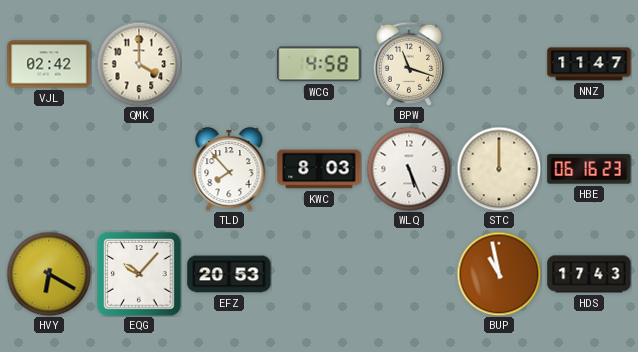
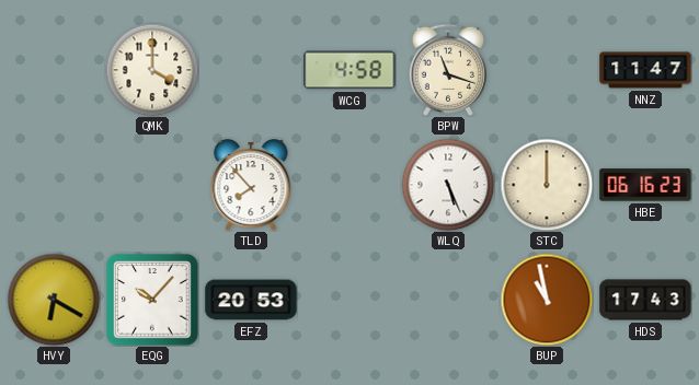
VJL: 02:42 -> none (49, 64)
KWC: 8:03 -> none (319, 169)
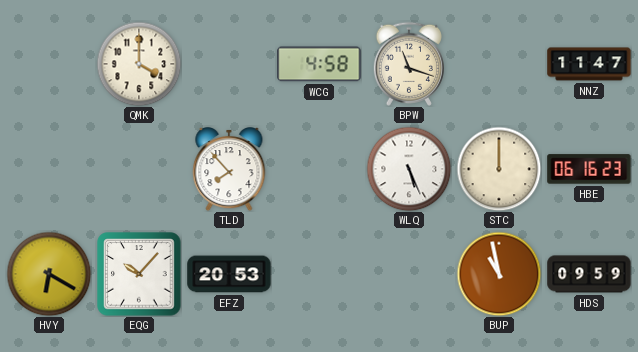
HDS: 17:43 -> 09:59 (589, 274)
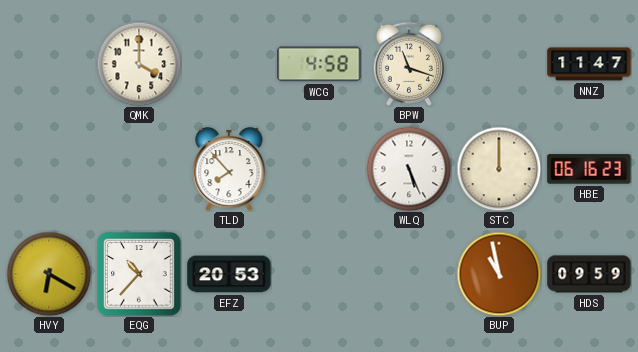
EQG: 10:07 -> 10:37 (139, 274)
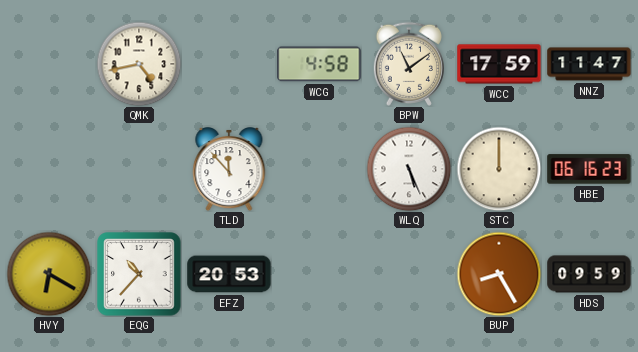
QMK: 4:00 -> 4:43 (139, 64)
BPW: 11:18 -> 11:09 (409, 64)
WCC: none -> 17:59 (499, 64)
TLD: 7:53 -> 11:53 (229, 170)
BUP: 10:58 -> 8:25 (499, 274)
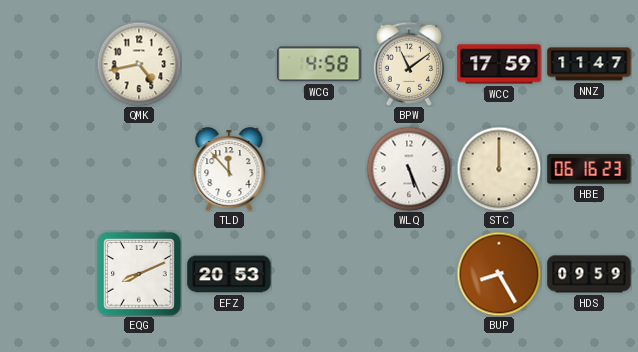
HVY: 6:20 -> none (49, 274)
EQG: 10:37 -> 8:11 (139, 274)
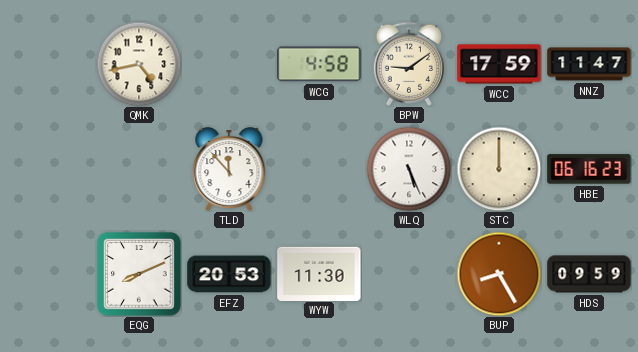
BPW: 11:09 -> 9:09 (409, 64)
WYW: none -> 11:30 (319, 273)
